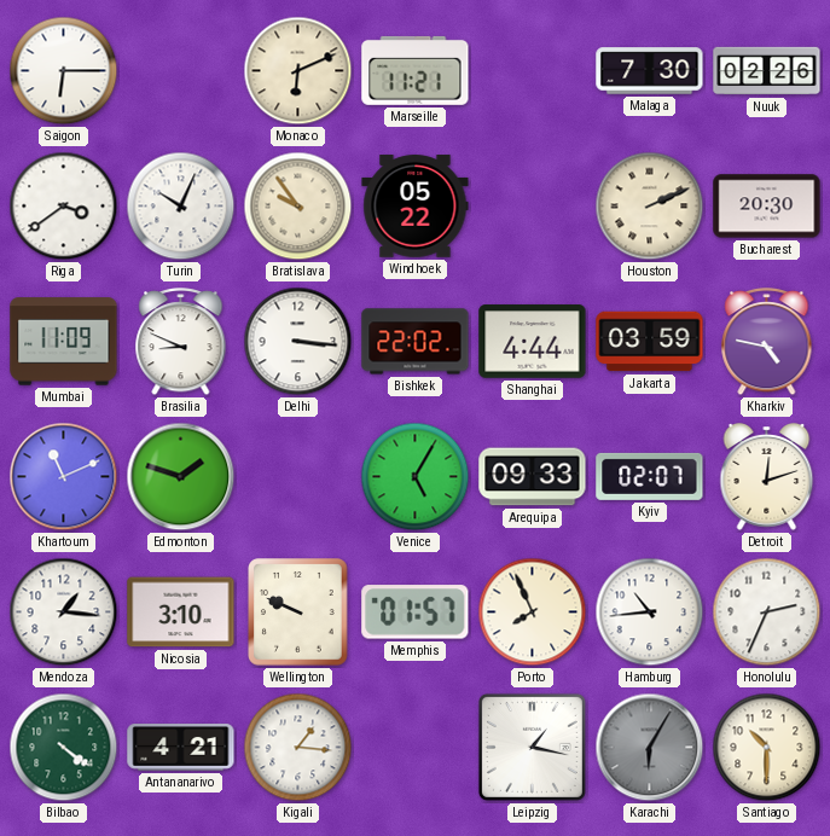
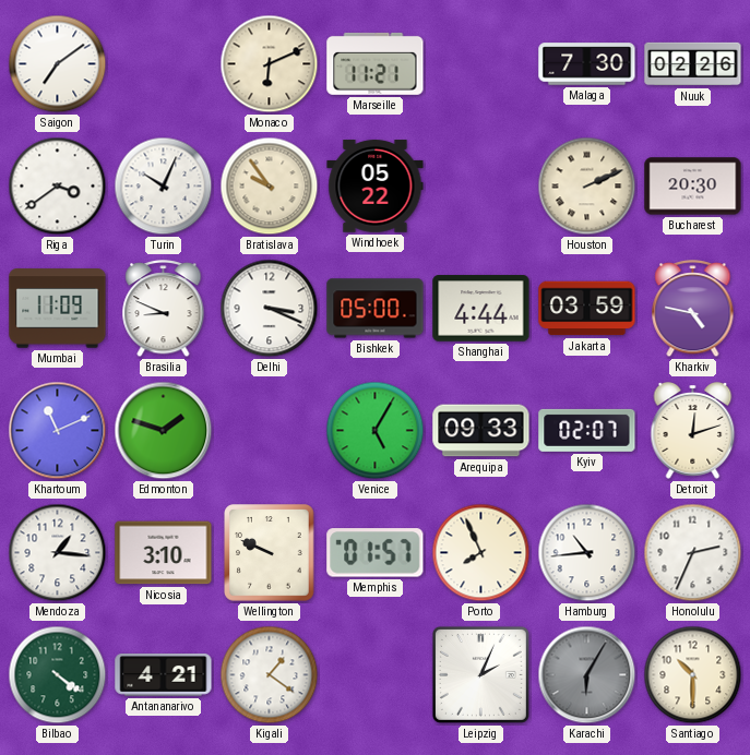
Saigon: 6:15 -> 7:09 (58, 64)
Delhi: 3:16 -> 3:19 (270, 309)
Bishkek: 22:02 -> 05:00 (376, 309)
Kigali: 1:16 -> 1:21 (270, 675)
Leipzig: 1:17 -> 2:04 (480, 674)
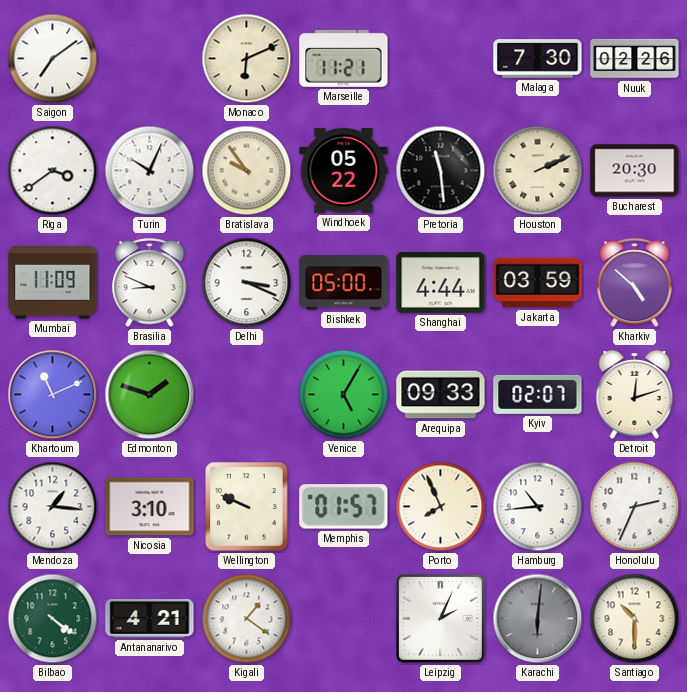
Pretoria: none -> 11:29 (441, 171)
Kharkiv: 4:47 -> 4:52 (635, 284)
Karachi: 6:05 -> 6:01 (538, 619)
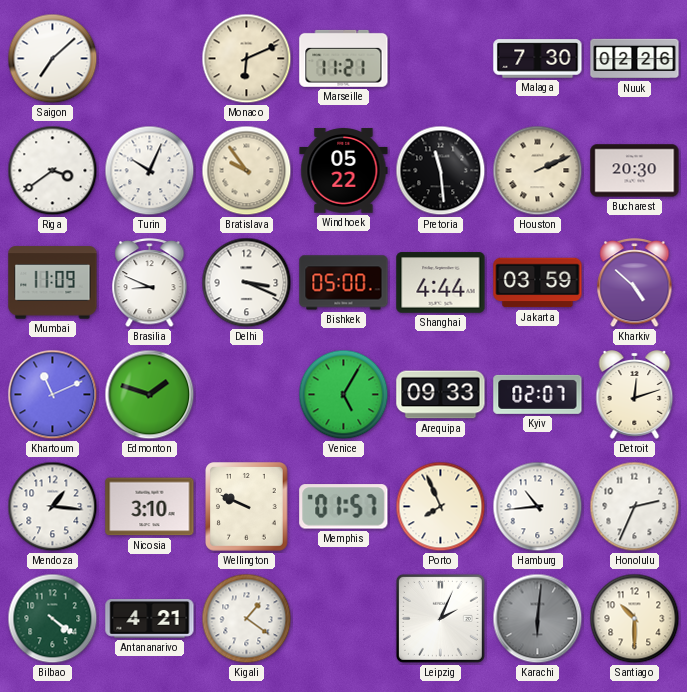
Saigon: 7:09 -> 7:08 (53, 59)
